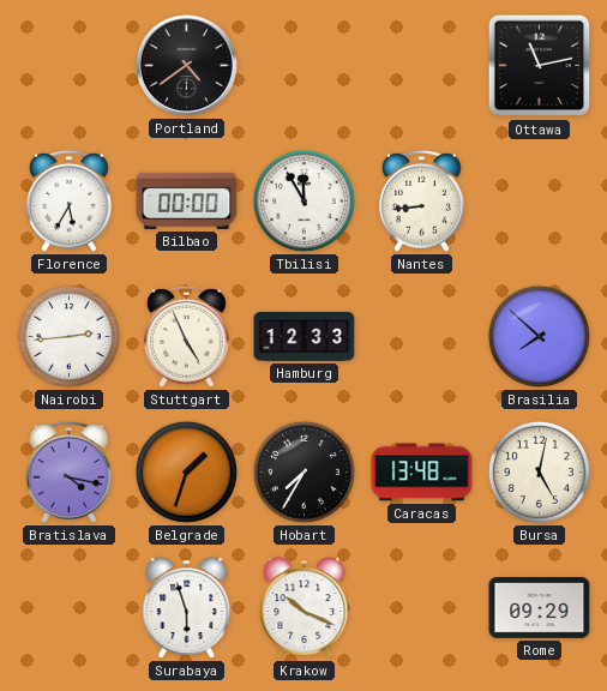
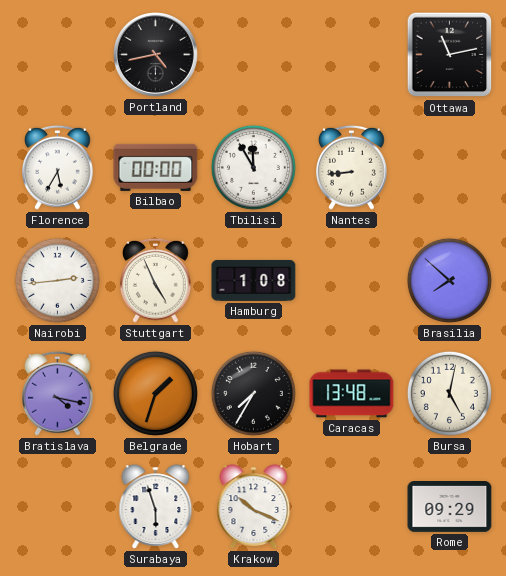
Portland: 4:39 -> 4:43 (155, 54)
Hamburg: 12:33 -> 1:08 (254, 280)
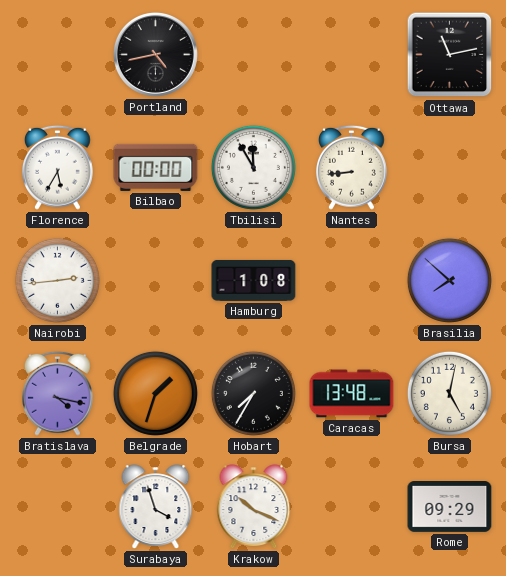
Stuttgart: 4:56 -> none (156, 280)
Surabaya: 5:57 -> 3:57 (156, 507)
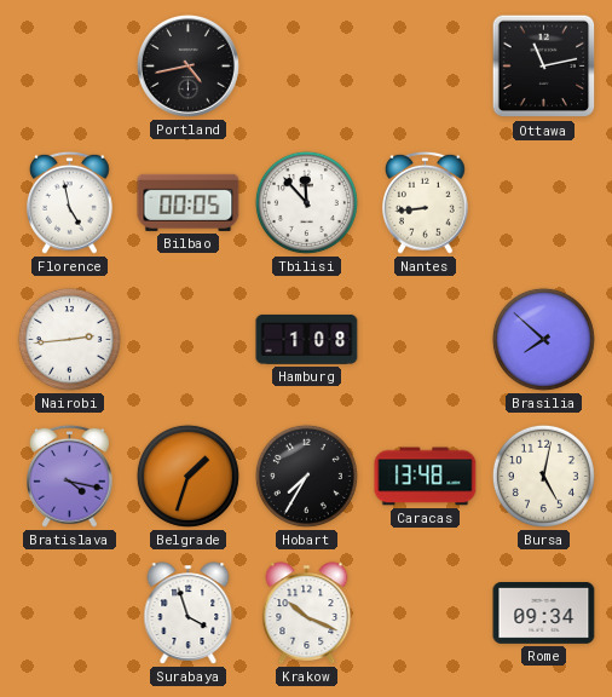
Florence: 5:35 -> 4:58 (70, 202)
Bilbao: 00:00 -> 00:05 (189, 202)
Tbilisi: 11:55 -> 11:53 (306, 202)
Rome: 09:29 -> 09:34 (544, 614)
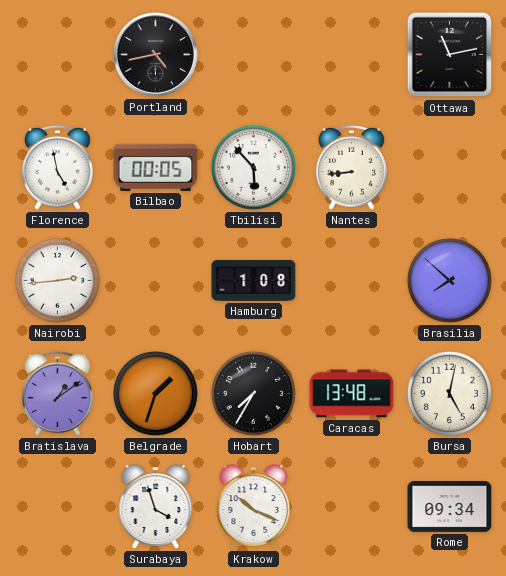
Tbilisi: 11:53 -> 5:53 (253, 167)
Bratislava: 4:17 -> 1:09 (58, 393)
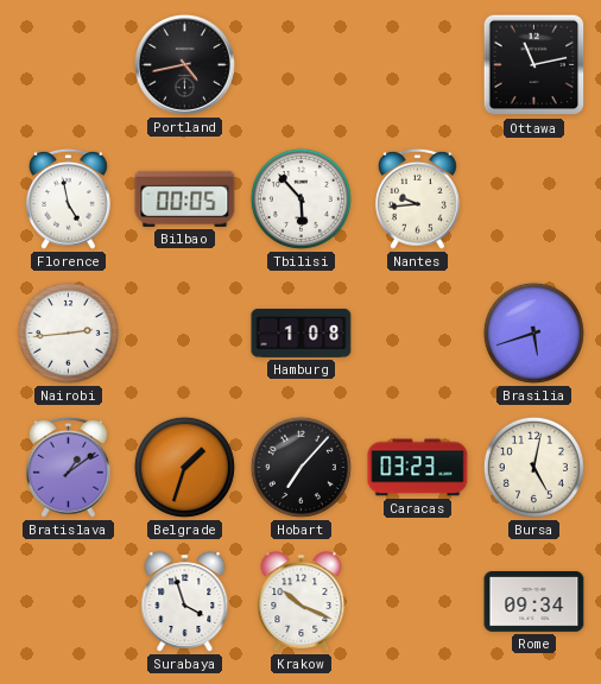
Nantes: 8:44 -> 9:44 (418, 198)
Brasilia: 7:52 -> 5:42 (533, 332)
Hobart: 7:35 -> 7:07 (300, 467)
Caracas: 13:48 -> 03:23 (418, 468)
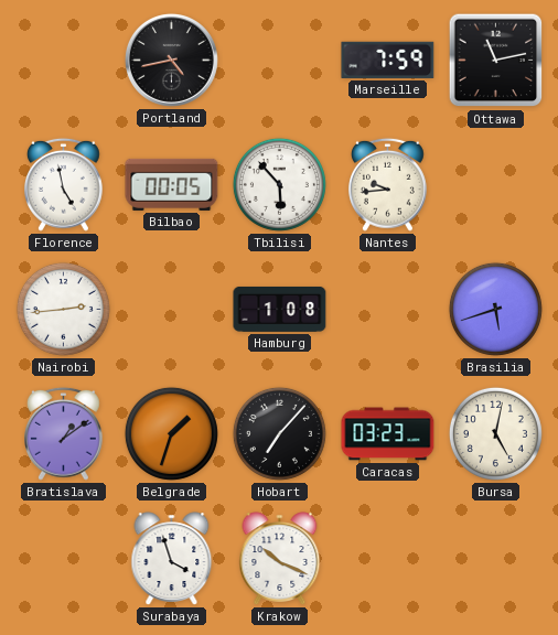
Marseille: none -> 7:59 (388, 60)
Rome: 09:34 -> none (534, 602)
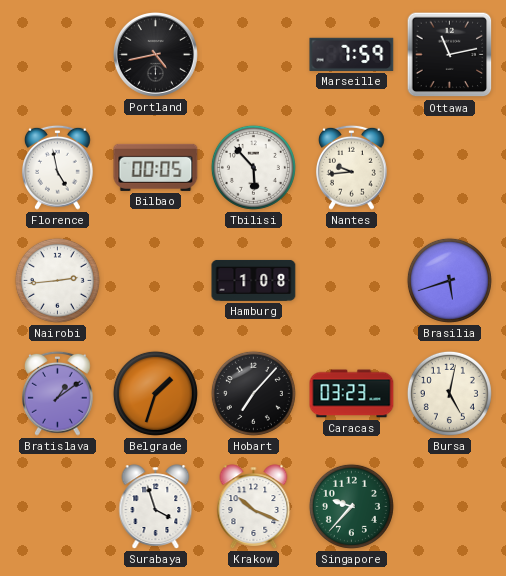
Singapore: none -> 9:37 (351, 506)
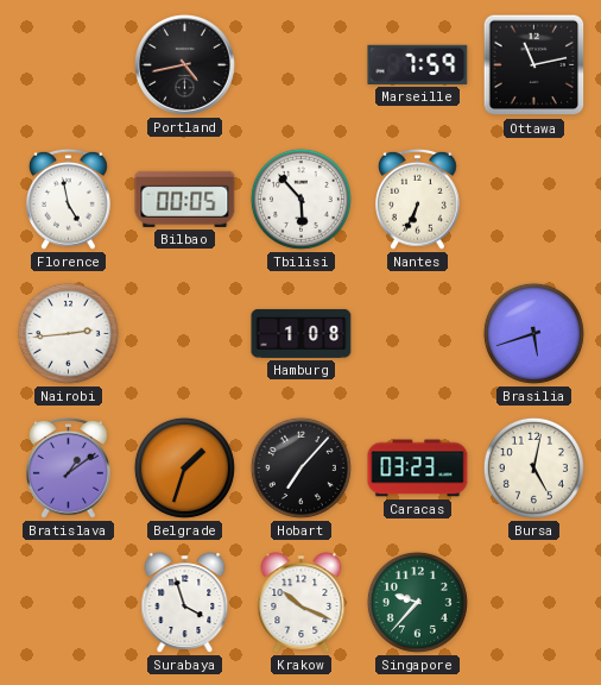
Nantes: 9:44 -> 6:34 (418, 199)
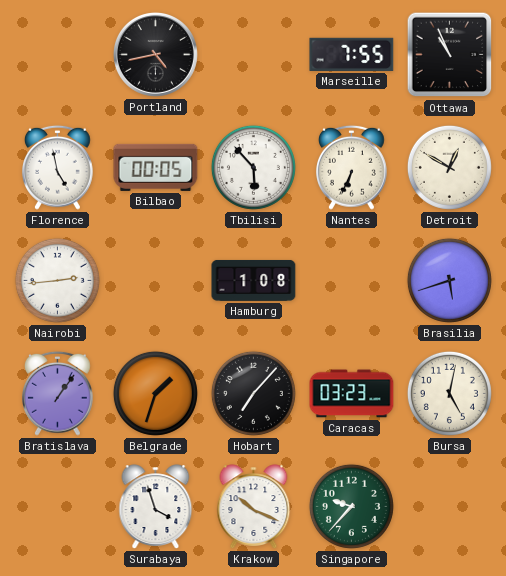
Marseille: 7:59 -> 7:55 (352, 54)
Ottawa: 11:13 -> 10:56 (450, 55)
Detroit: none -> 12:50 (449, 167)
Bratislava: 1:09 -> 1:06 (58, 393)
